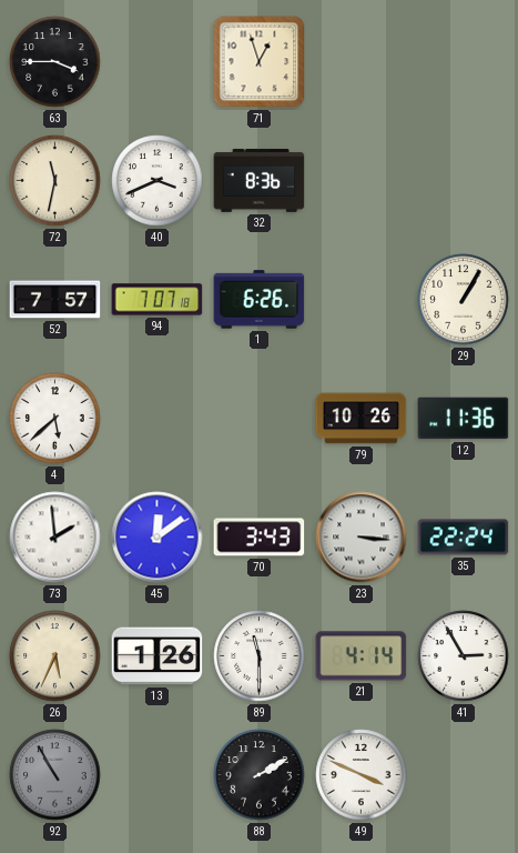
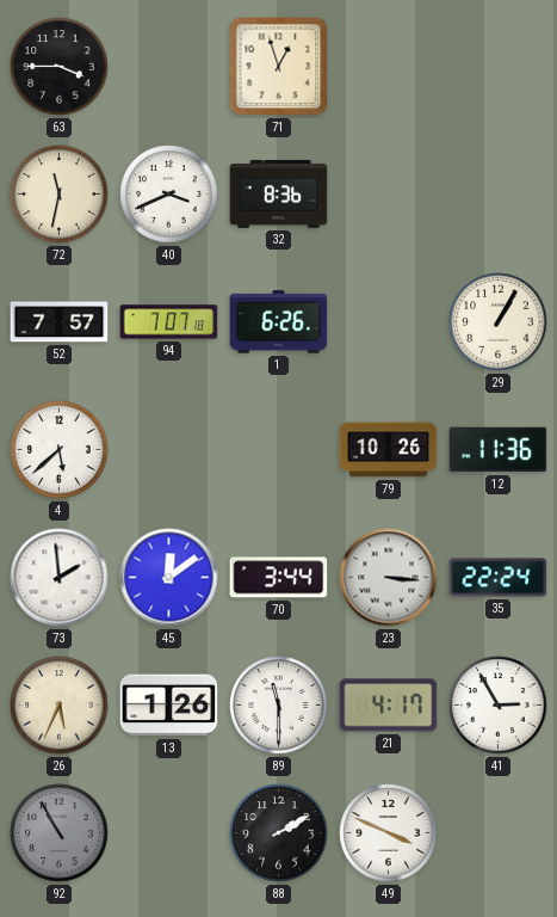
70: 3:43 -> 3:44 (279, 578)
21: 4:14 -> 4:17 (389, 706)
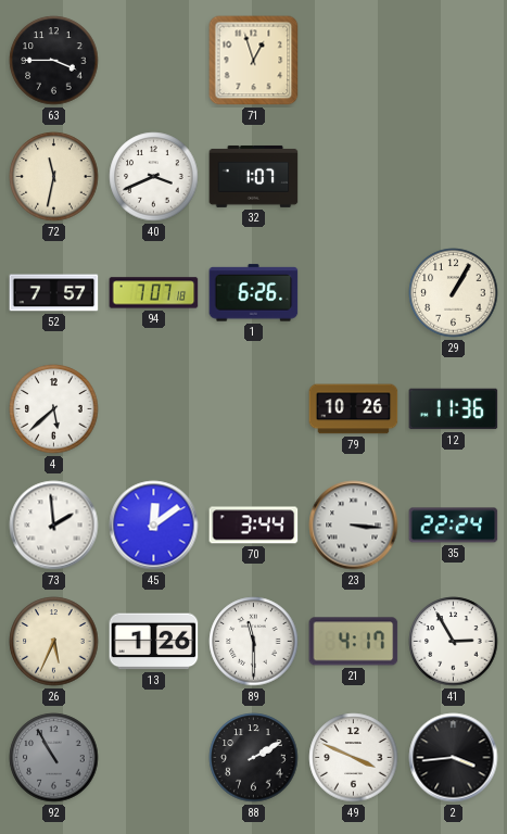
32: 8:36 -> 1:07 (254, 176)
2: none -> 3:44 (454, 758)
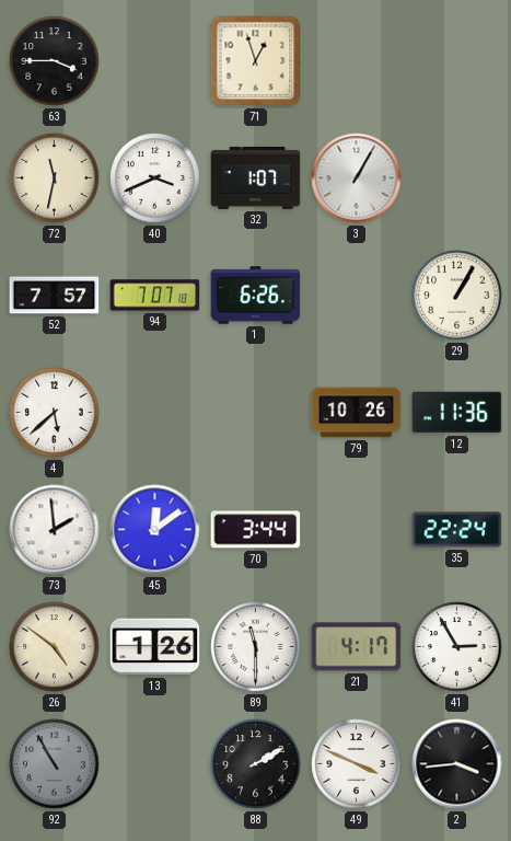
3: none -> 1:05 (357, 178)
23: 3:16 -> none (354, 526)
26: 5:34 -> 4:51 (55, 647)
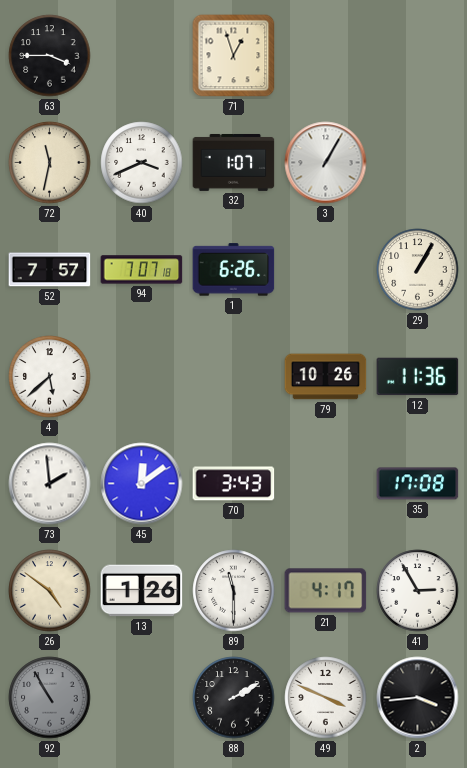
70: 3:44 -> 3:43 (234, 484)
35: 22:24 -> 17:08 (418, 484)
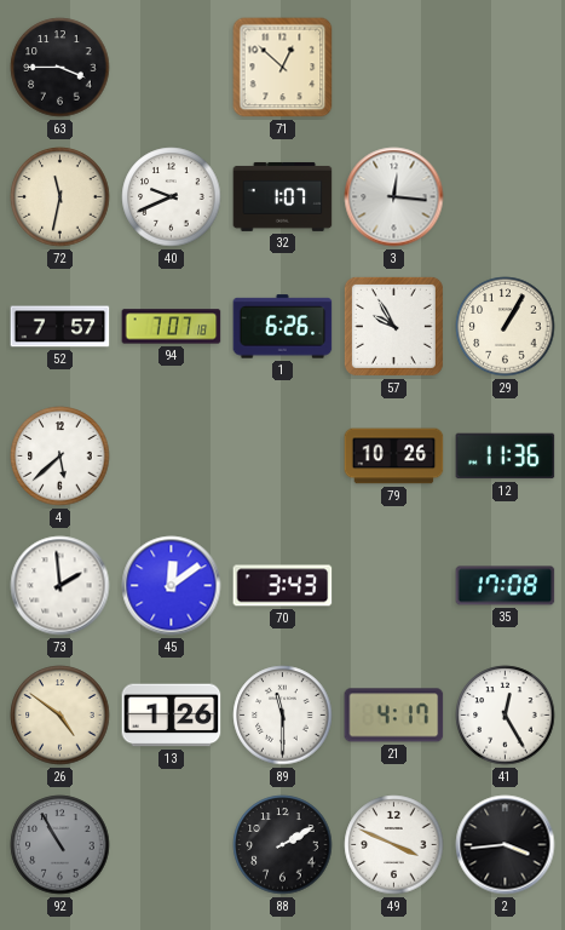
71: 12:57 -> 12:52 (283, 68)
40: 3:41 -> 9:41 (172, 197)
3: 1:05 -> 12:16 (394, 197)
57: none -> 9:55 (393, 326)
41: 2:55 -> 12:25 (506, 716)
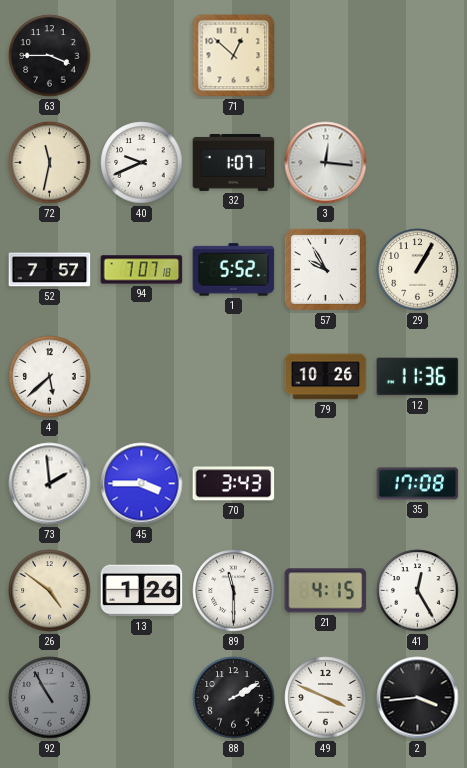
1: 6:26 -> 5:52 (234, 270)
45: 12:09 -> 3:45 (142, 484)
21: 4:17 -> 4:15 (326, 591)
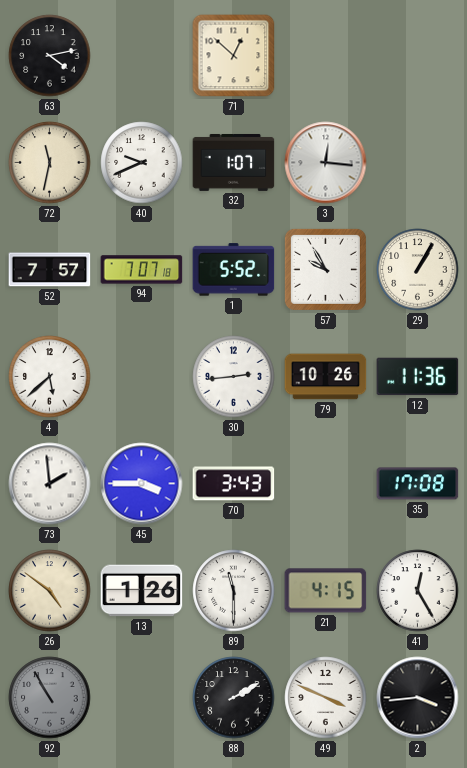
63: 3:45 -> 4:13 (50, 56)
30: none -> 2:44 (234, 377)
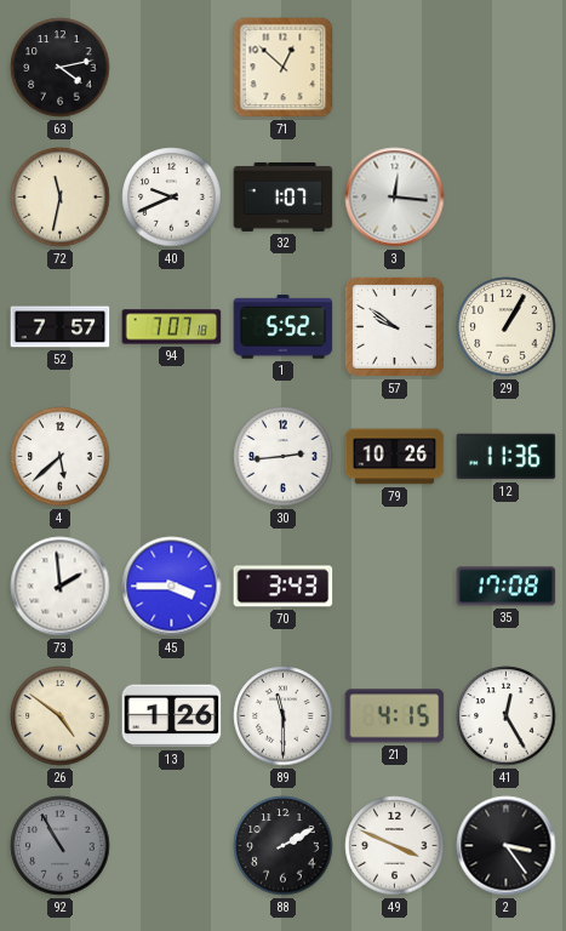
57: 9:55 -> 9:51 (394, 326)
2: 3:44 -> 3:24 (507, 846)
